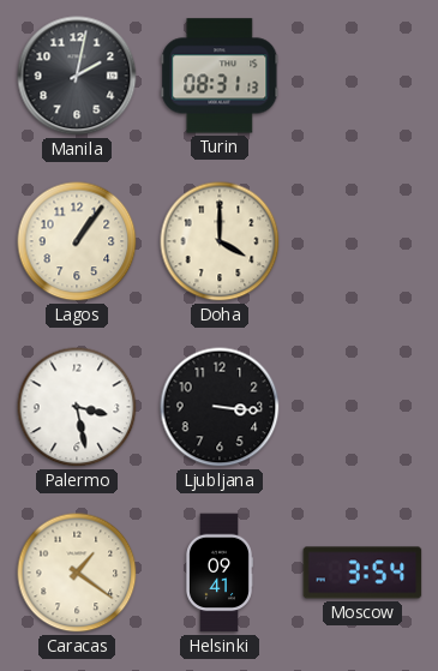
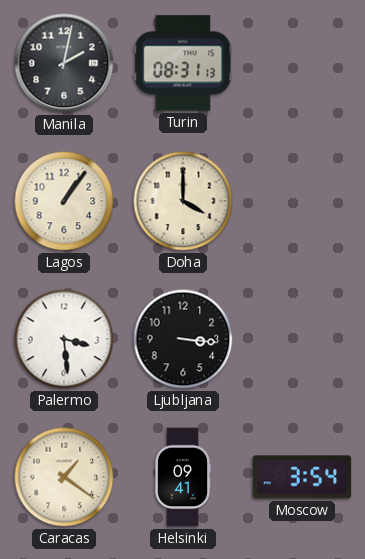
Palermo: 3:28 -> 3:29 (64, 339)
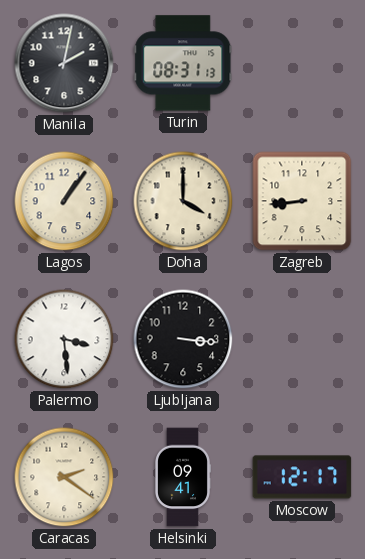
Zagreb: none -> 8:44 (302, 201)
Caracas: 1:21 -> 2:21 (64, 477)
Moscow: 3:54 -> 12:17 (302, 477)
